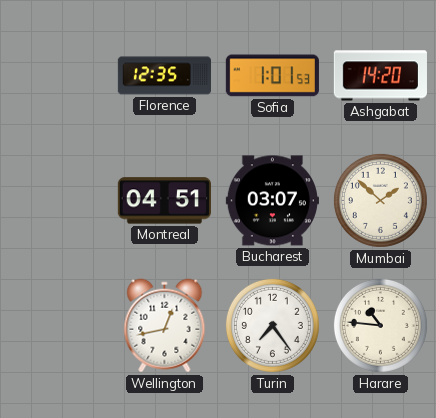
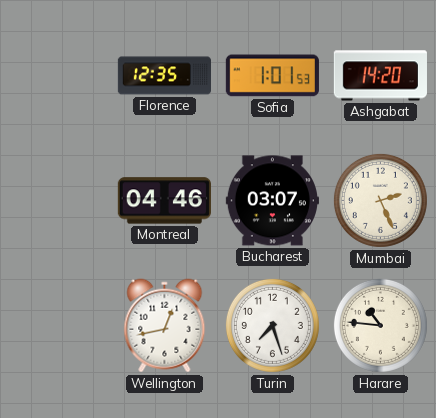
Montreal: 04:51 -> 04:46 (164, 201)
Mumbai: 1:52 -> 2:26 (380, 200)
Turin: 7:24 -> 7:27 (272, 325)
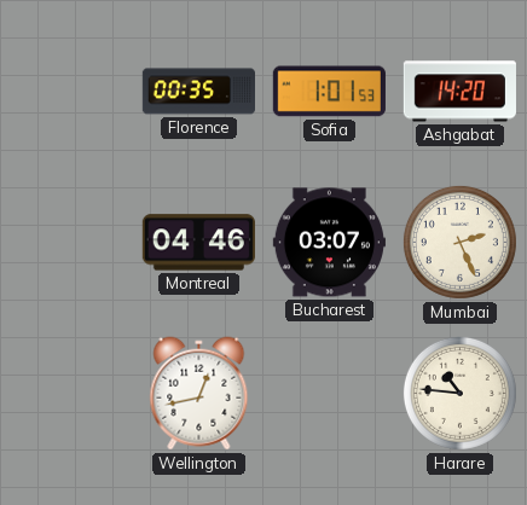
Florence: 12:35 -> 00:35 (198, 92)
Turin: 7:27 -> none (272, 325)
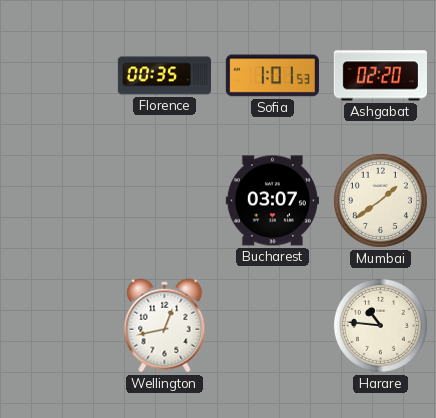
Ashgabat: 14:20 -> 02:20 (380, 76)
Montreal: 04:46 -> none (198, 243)
Mumbai: 2:26 -> 1:39 (380, 200)
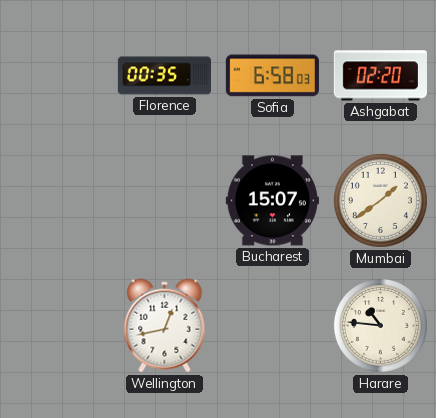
Sofia: 1:01 -> 6:58 (272, 76)
Bucharest: 03:07 -> 15:07 (272, 201)
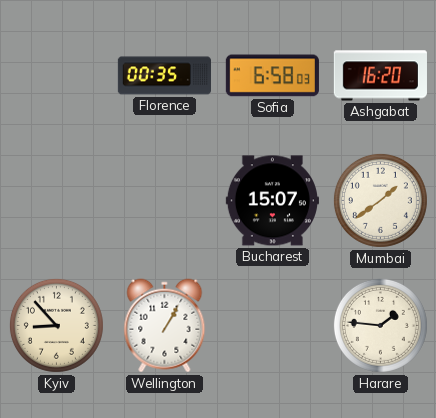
Ashgabat: 02:20 -> 16:20 (380, 76)
Kyiv: none -> 8:53 (56, 325)
Wellington: 12:43 -> 1:05 (165, 326)
Harare: 10:46 -> 1:46 (380, 325)
